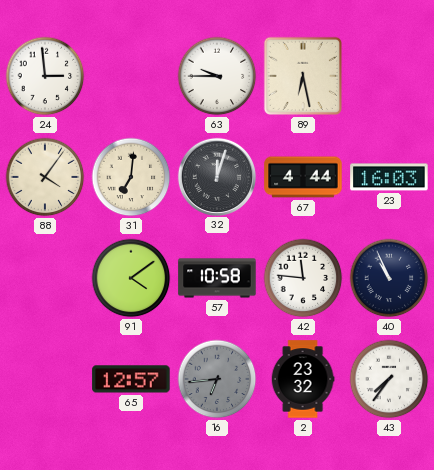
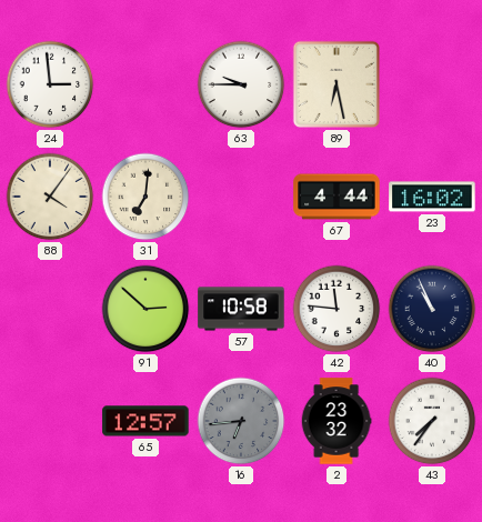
32: 12:03 -> none (216, 176)
23: 16:03 -> 16:02 (432, 197)
91: 4:09 -> 2:52 (145, 309)
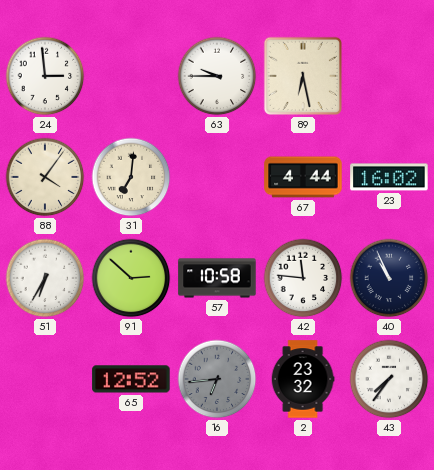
51: none -> 6:35 (45, 278)
65: 12:57 -> 12:52 (131, 379)
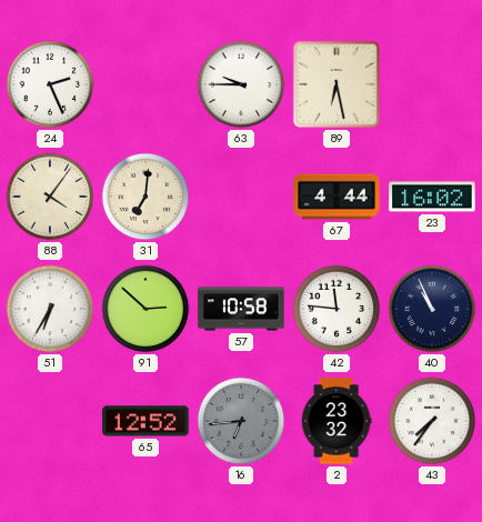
24: 2:59 -> 2:26 (50, 84)
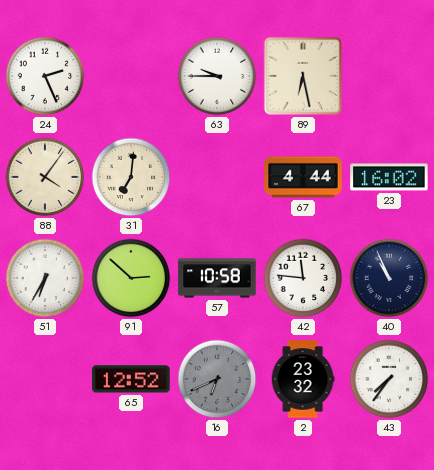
16: 6:44 -> 6:41 (217, 379)
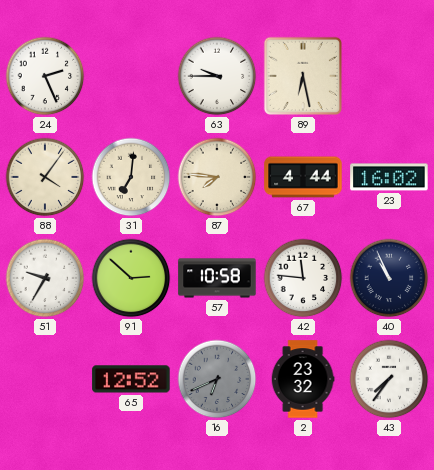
87: none -> 7:46 (217, 177)
51: 6:35 -> 9:35 (45, 278)
